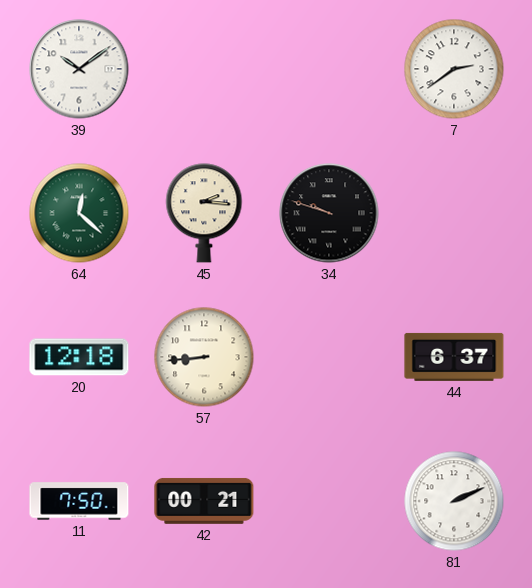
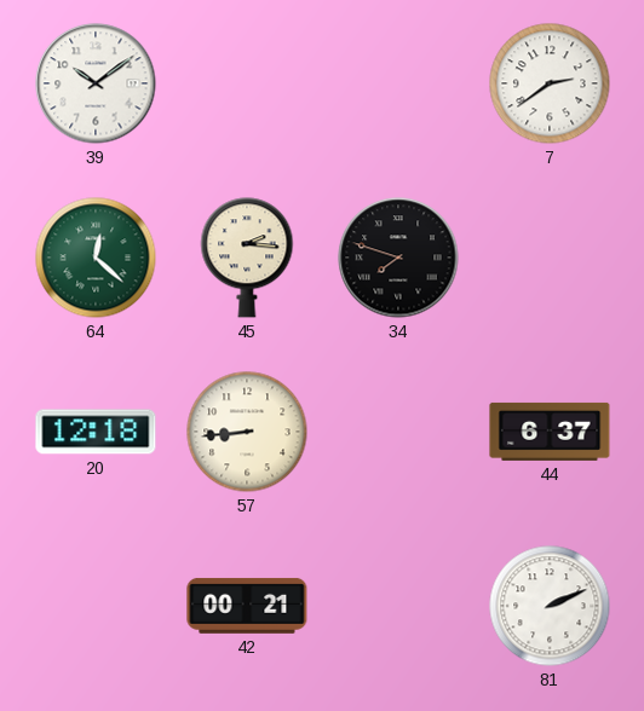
34: 9:48 -> 7:48 (398, 258)
11: 7:50 -> none (79, 501)
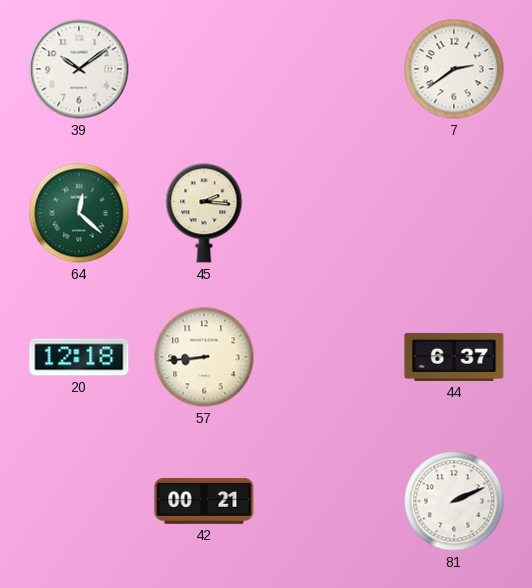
34: 7:48 -> none (398, 258)
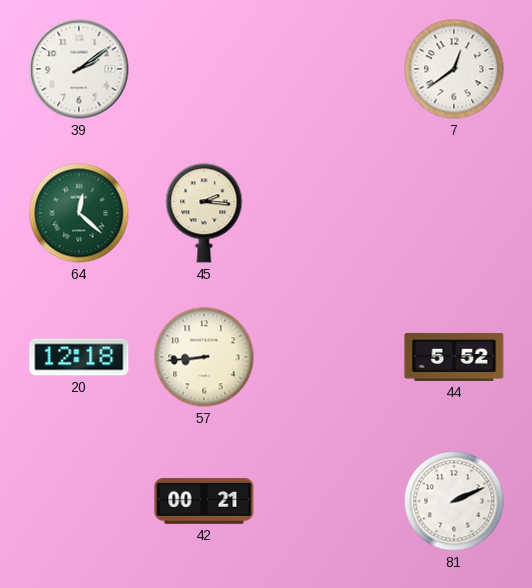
39: 10:09 -> 2:09 (79, 69)
7: 2:39 -> 12:39 (454, 69)
44: 6:37 -> 5:52 (454, 357)
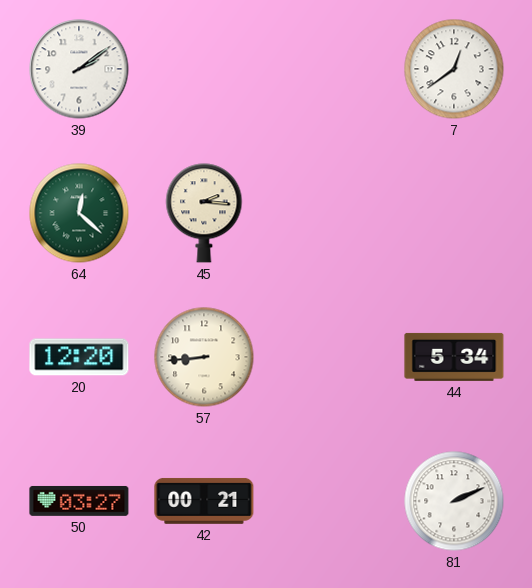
20: 12:18 -> 12:20 (79, 357)
44: 5:52 -> 5:34 (454, 357)
50: none -> 03:27 (79, 501)
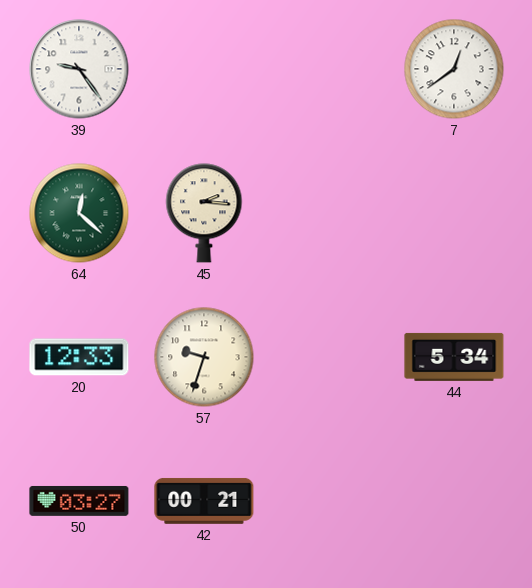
39: 2:09 -> 9:24 (79, 69)
20: 12:20 -> 12:33 (79, 357)
57: 8:44 -> 9:33 (204, 357)
81: 2:11 -> none (454, 501)
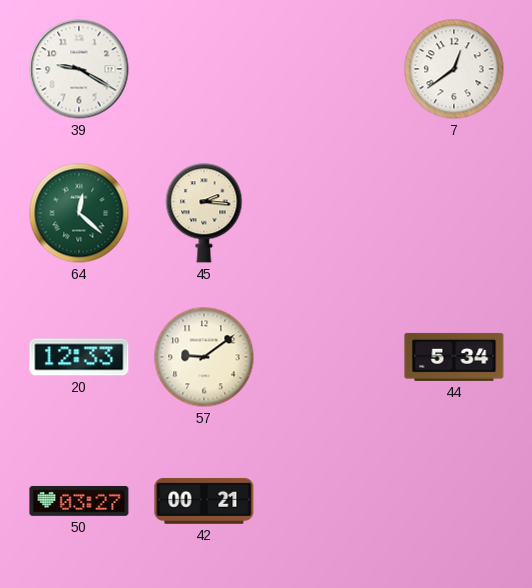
39: 9:24 -> 9:20 (79, 69)
57: 9:33 -> 9:09 (204, 357)
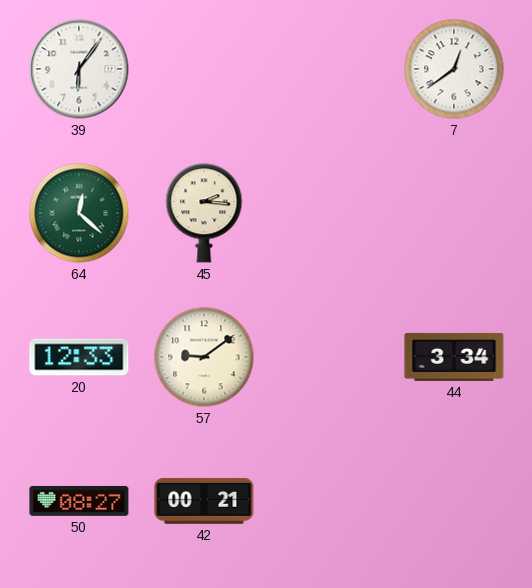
39: 9:20 -> 6:06 (79, 69)
44: 5:34 -> 3:34 (454, 357)
50: 03:27 -> 08:27 (79, 501)
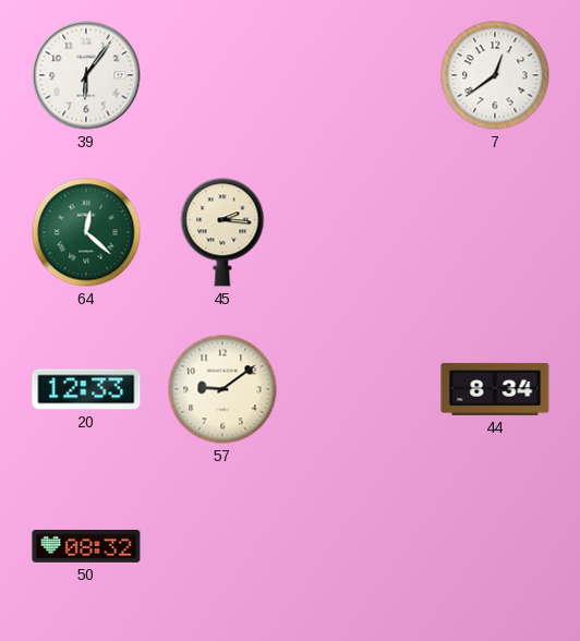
44: 3:34 -> 8:34 (495, 389)
50: 08:27 -> 08:32 (86, 546)
42: 00:21 -> none (204, 501)
